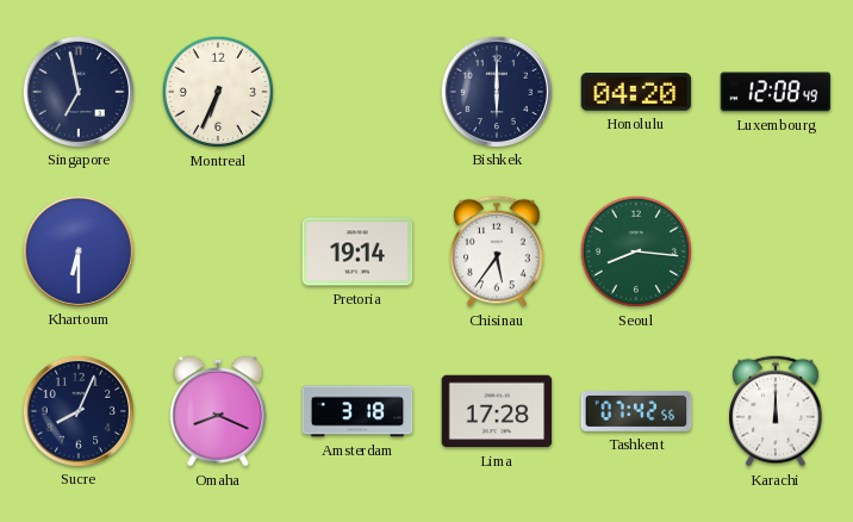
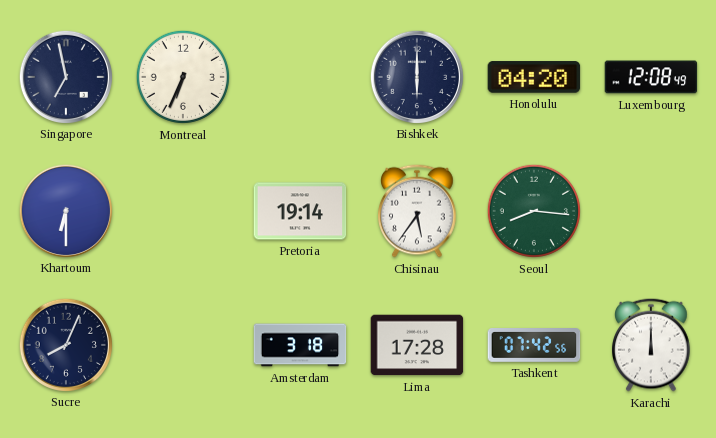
Omaha: 8:19 -> none (218, 411)
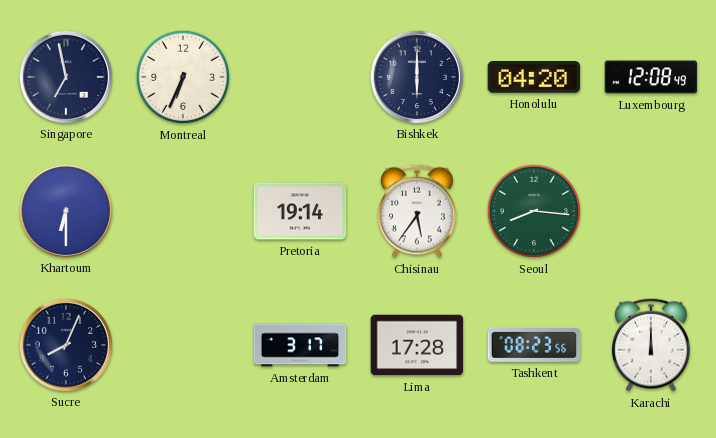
Amsterdam: 3:18 -> 3:17 (300, 345)
Tashkent: 07:42 -> 08:23 (534, 346)
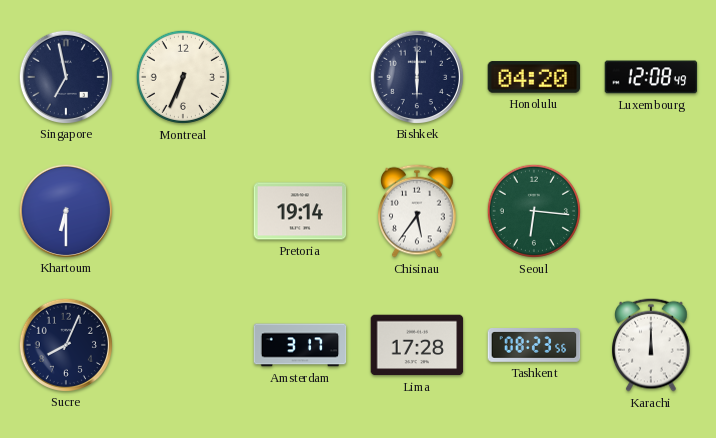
Seoul: 8:16 -> 6:16 (534, 211)
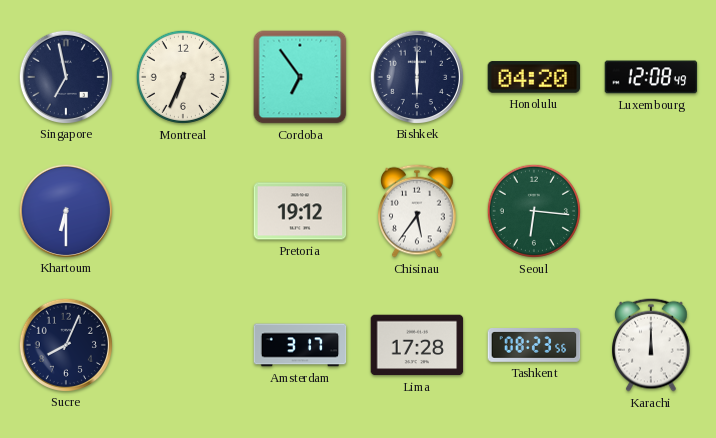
Cordoba: none -> 6:54 (300, 77)
Pretoria: 19:14 -> 19:12 (300, 211)
